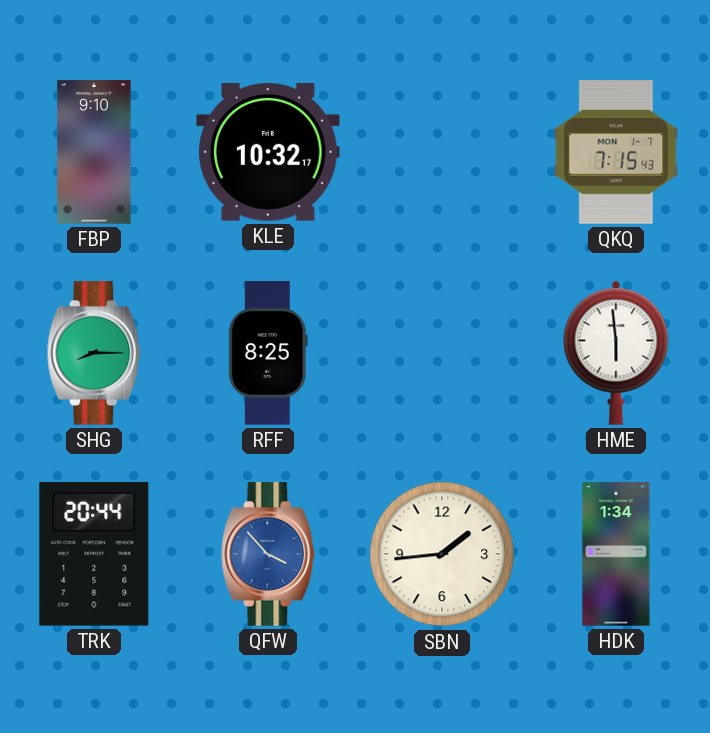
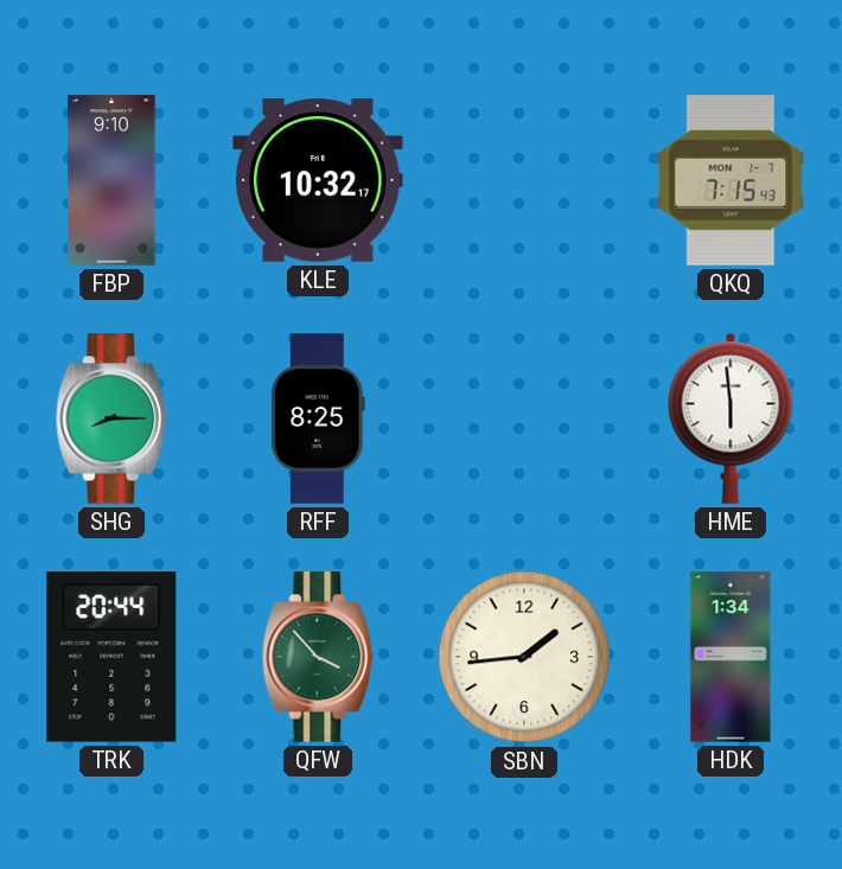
QFW dial: blue -> green (318, 657)
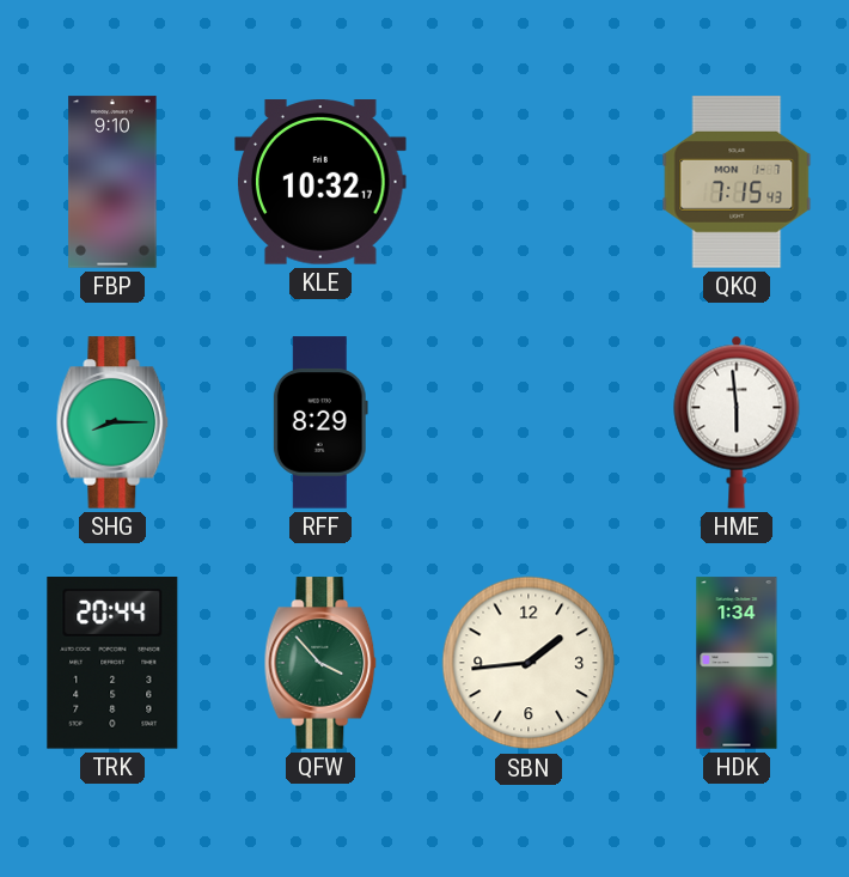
RFF: 8:25 -> 8:29 (320, 422)
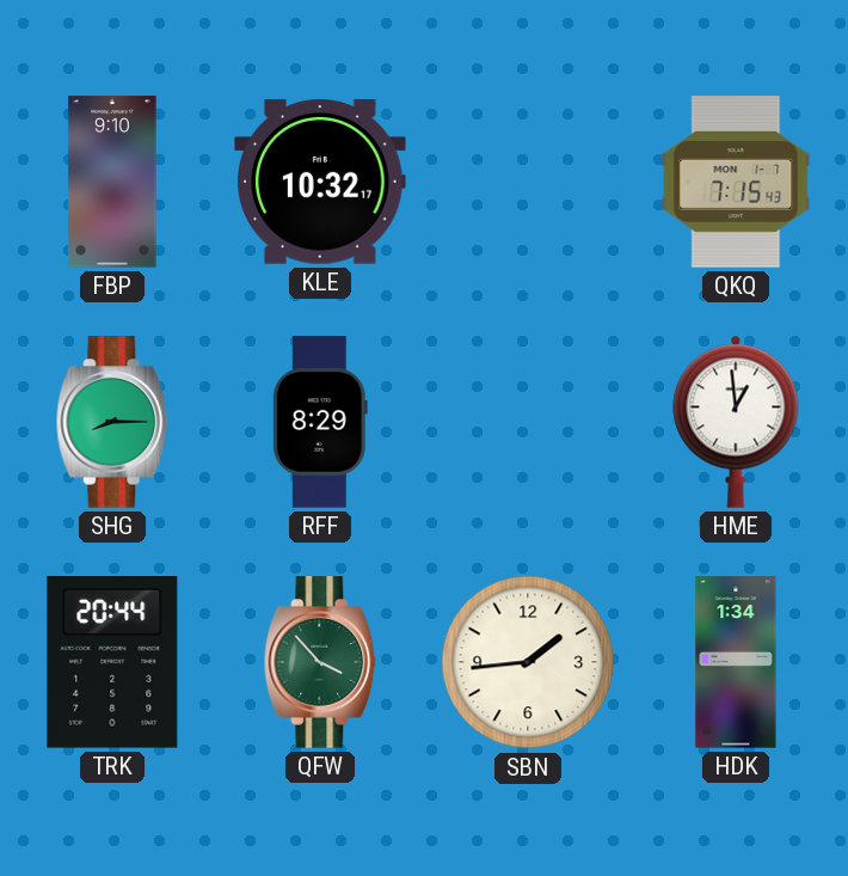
HME: 5:59 -> 12:59 (736, 422)
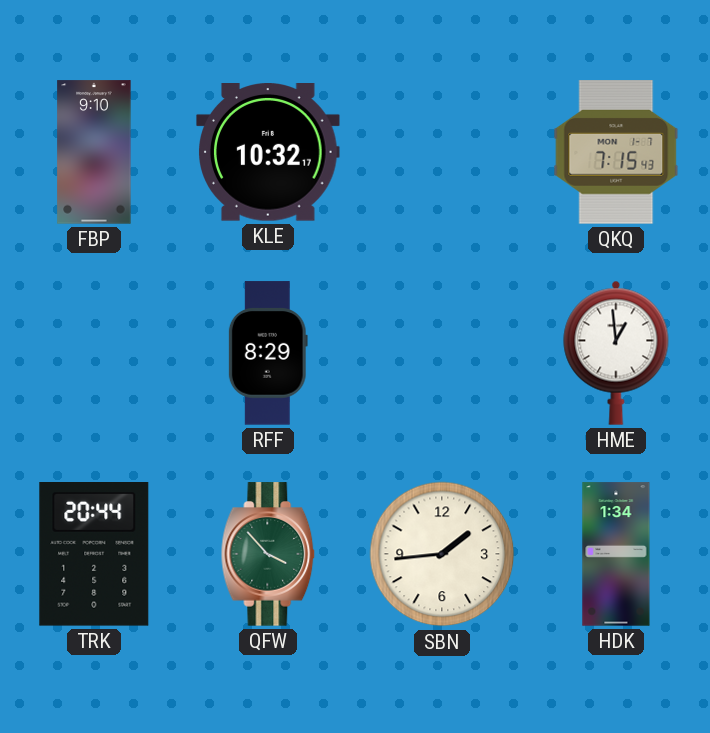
SHG: 8:15 -> none (112, 422)
